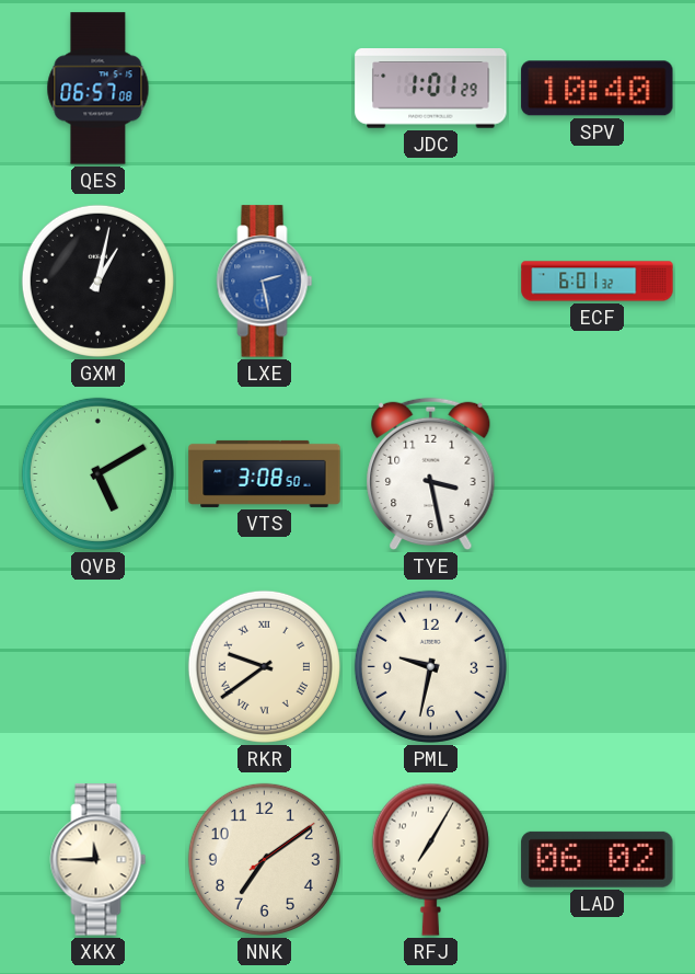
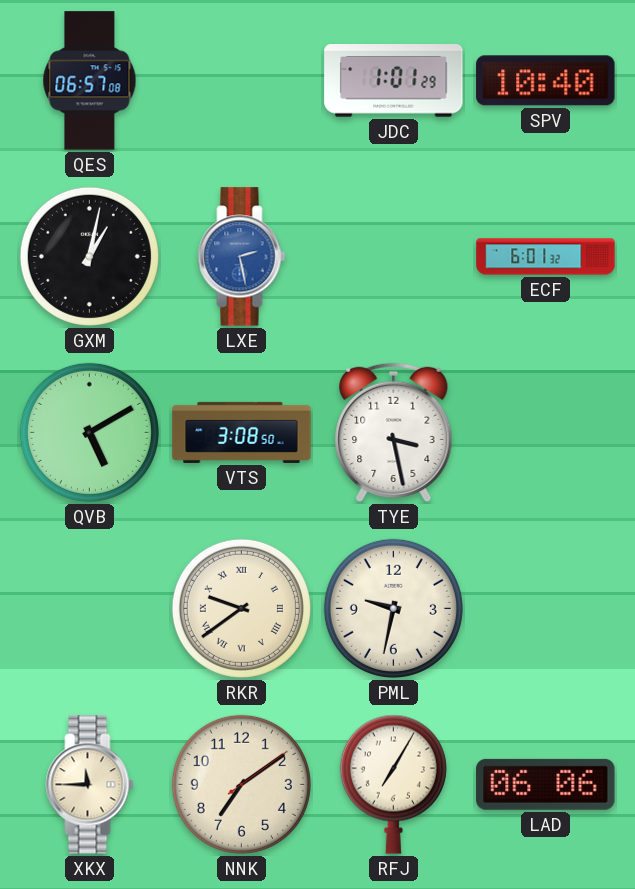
LAD: 06:02 -> 06:06 (546, 784)
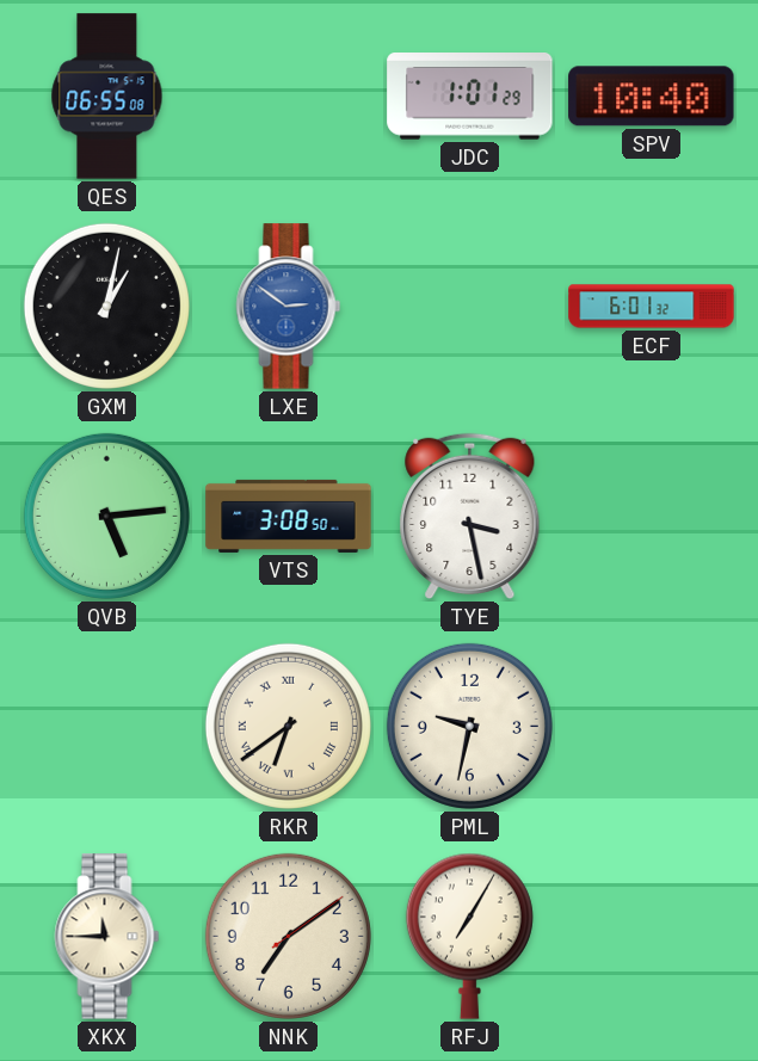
QES: 06:57 -> 06:55 (107, 97)
LXE: 2:28 -> 2:51 (289, 307)
QVB: 5:10 -> 5:14 (106, 516)
RKR: 9:39 -> 6:39 (288, 726)
LAD: 06:06 -> none (546, 784)
